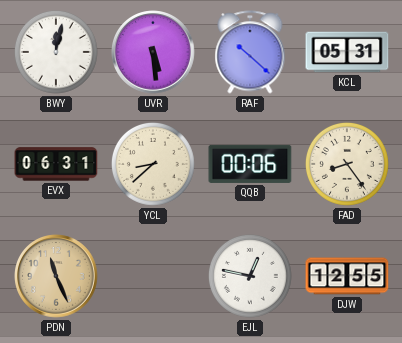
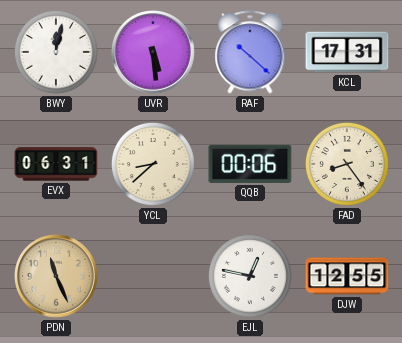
KCL: 05:31 -> 17:31 (347, 52)
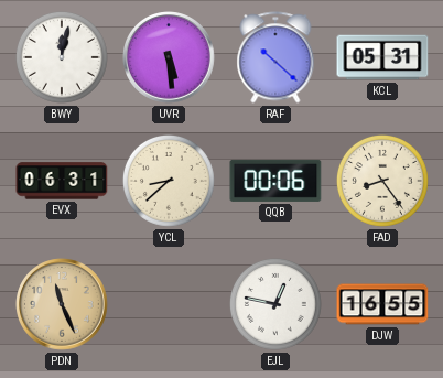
KCL: 17:31 -> 05:31 (382, 57)
DJW: 12:55 -> 16:55 (382, 304)
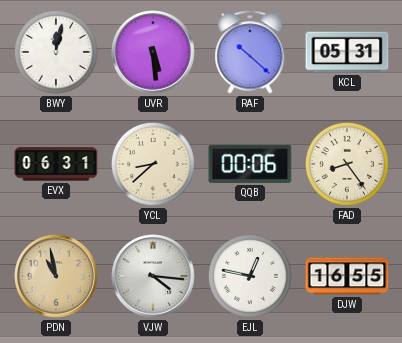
PDN: 11:26 -> 10:58 (56, 276)
VJW: none -> 4:16 (153, 276)
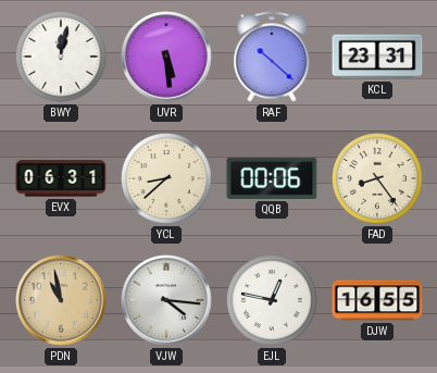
KCL: 05:31 -> 23:31 (377, 57)
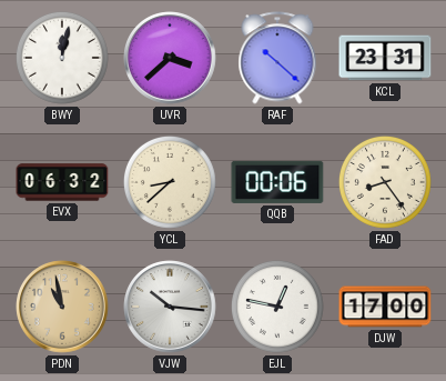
UVR: 5:29 -> 3:38 (170, 58)
EVX: 06:31 -> 06:32 (62, 182)
VJW: 4:16 -> 10:16 (170, 307)
DJW: 16:55 -> 17:00 (385, 307)
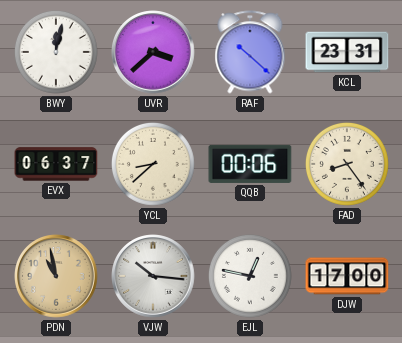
EVX: 06:32 -> 06:37 (56, 164)
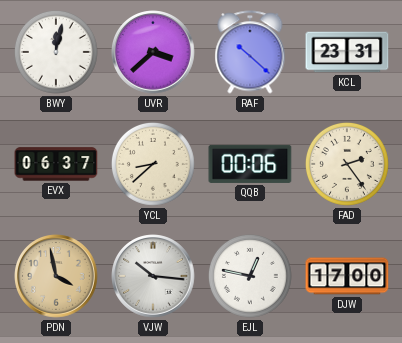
FAD: 8:24 -> 2:24 (347, 164)
PDN: 10:58 -> 3:58 (56, 276)
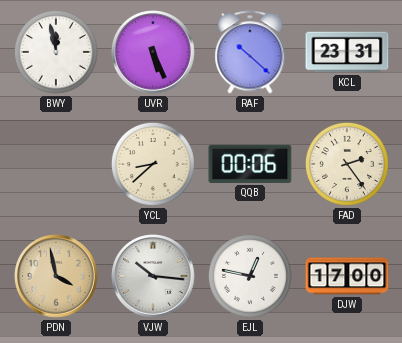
BWY: 12:02 -> 11:58 (56, 52)
UVR: 3:38 -> 5:26 (153, 52)
EVX: 06:37 -> none (56, 164)
